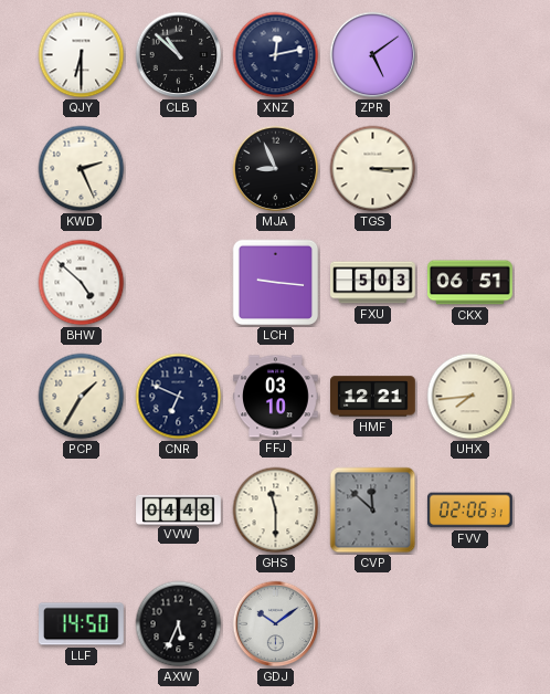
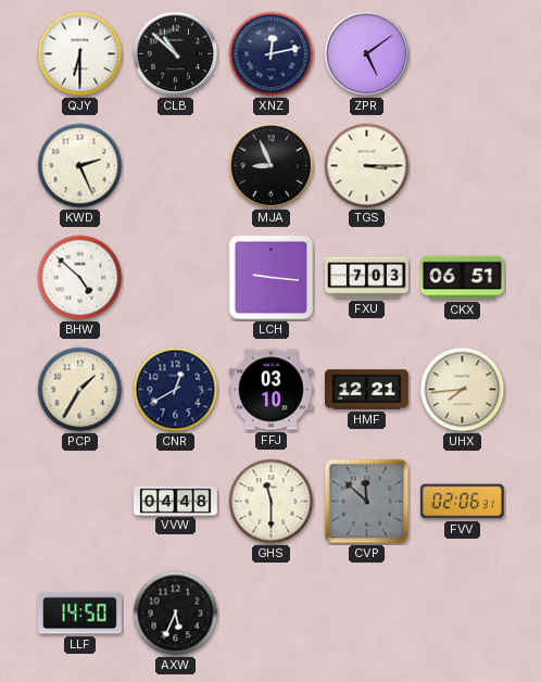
FXU: 5:03 -> 7:03 (367, 278)
CNR: 6:49 -> 12:40 (176, 390)
GDJ: 10:09 -> none (276, 624)
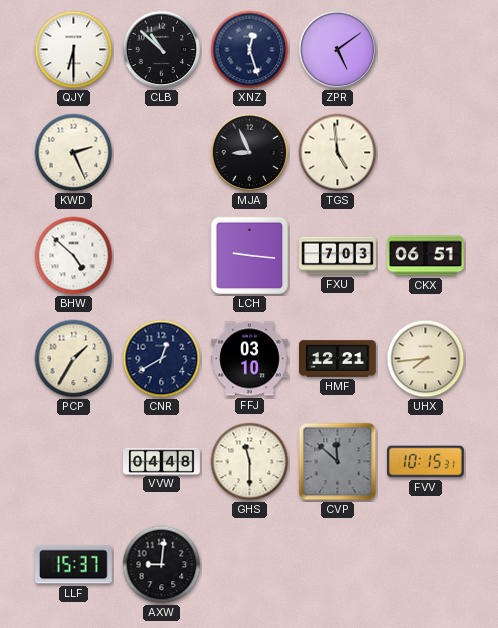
XNZ: 12:13 -> 12:27 (250, 50)
TGS: 3:15 -> 4:59 (338, 153)
FVV: 02:06 -> 10:15 (425, 462)
LLF: 14:50 -> 15:37 (74, 565)
AXW: 5:34 -> 9:01 (162, 565)
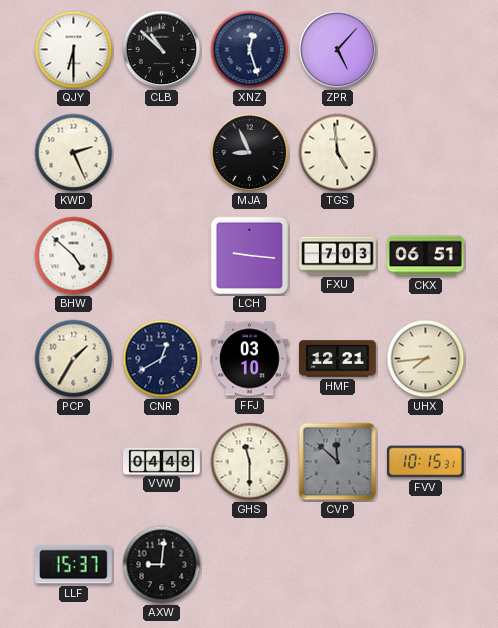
ZPR: 5:09 -> 5:07 (338, 50)
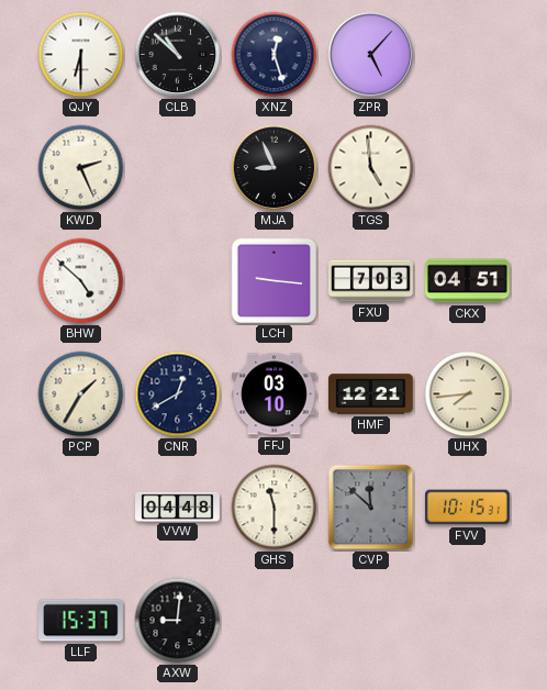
CKX: 06:51 -> 04:51 (468, 281)
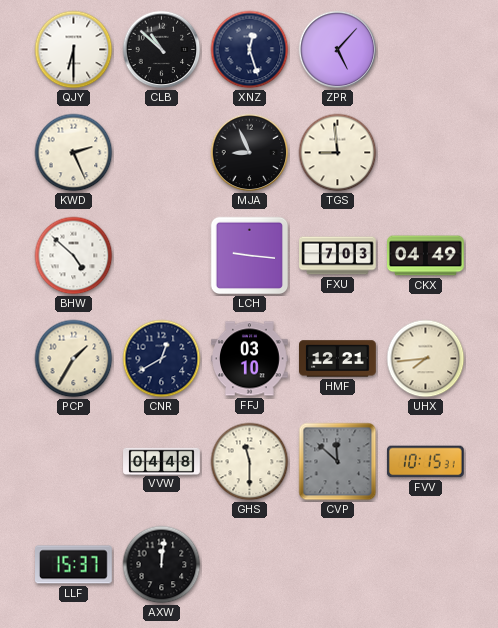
TGS: 4:59 -> 8:59 (338, 153)
CKX: 04:51 -> 04:49 (426, 256)
AXW: 9:01 -> 12:01 (162, 565)
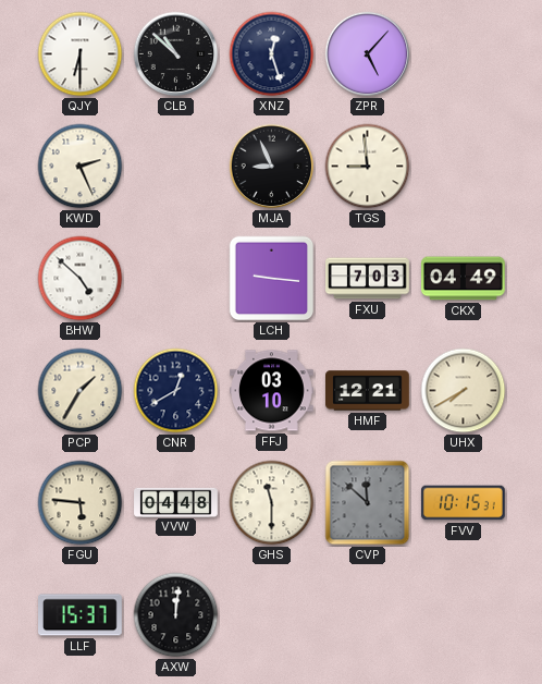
UHX: 7:44 -> 7:40 (464, 391)
FGU: none -> 5:46 (81, 503)
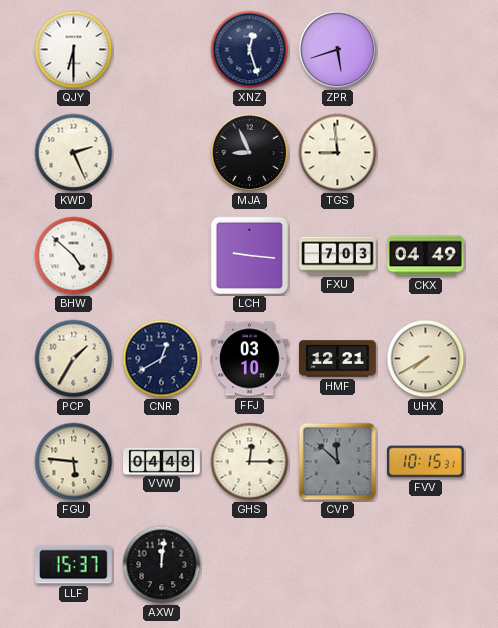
CLB: 10:52 -> none (176, 54)
ZPR: 5:07 -> 5:42 (338, 50)
GHS: 11:30 -> 12:15 (250, 462)
